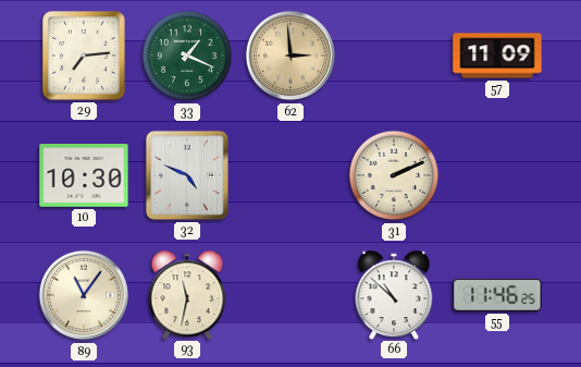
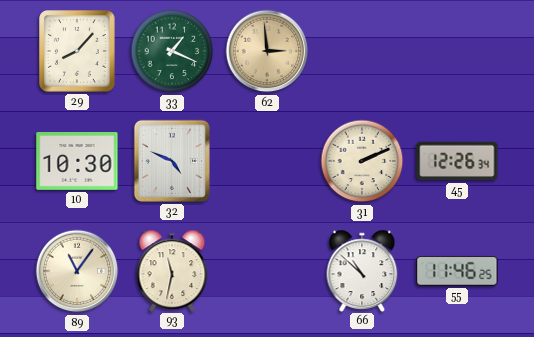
29: 7:14 -> 8:07 (77, 51)
57: 11:09 -> none (497, 56)
45: none -> 12:26 (457, 161)
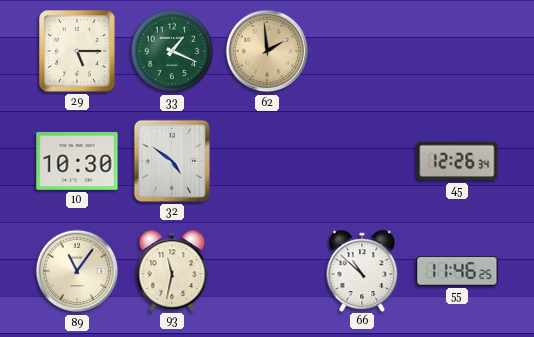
29: 8:07 -> 5:15 (77, 51)
62: 2:59 -> 1:59 (267, 51)
32: 4:49 -> 4:51 (172, 161)
31: 2:11 -> none (362, 161)
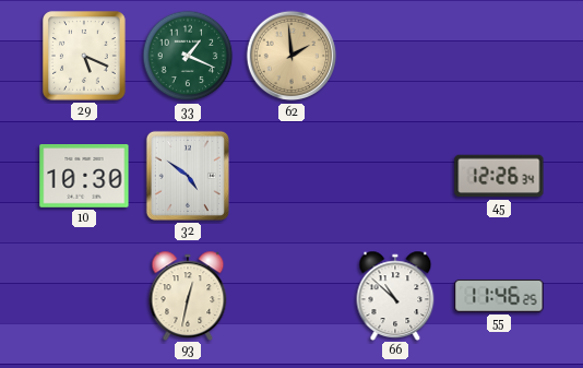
29: 5:15 -> 5:19 (84, 56)
89: 11:06 -> none (77, 271)
93: 11:32 -> 12:32 (188, 295)
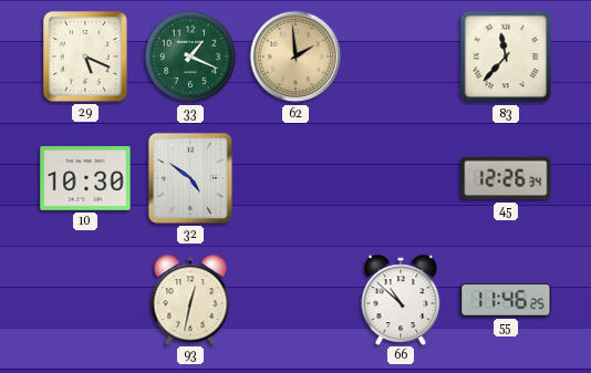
83: none -> 11:37 (506, 56)
